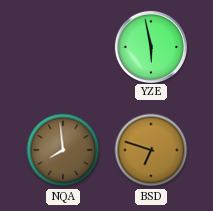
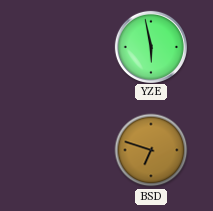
NQA: 7:59 -> none (63, 150)
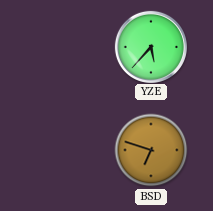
YZE: 5:58 -> 5:37 (150, 46)
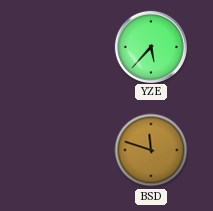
BSD: 6:48 -> 11:48 (151, 150)
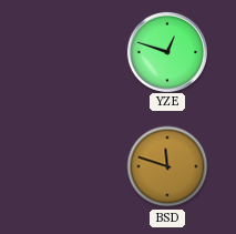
YZE: 5:37 -> 12:48 (166, 51)
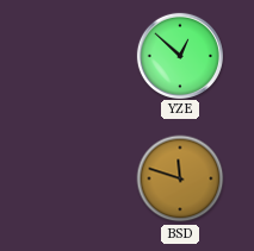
YZE: 12:48 -> 12:52 (179, 55)
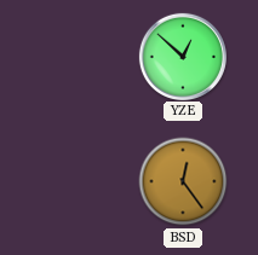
BSD: 11:48 -> 12:24 (183, 181)
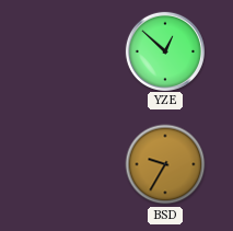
BSD: 12:24 -> 9:35 (165, 164)
